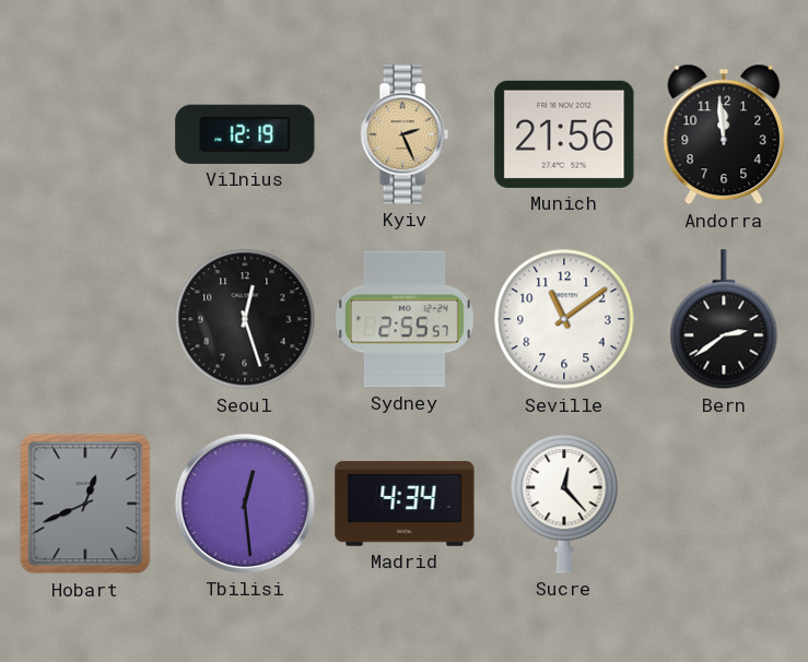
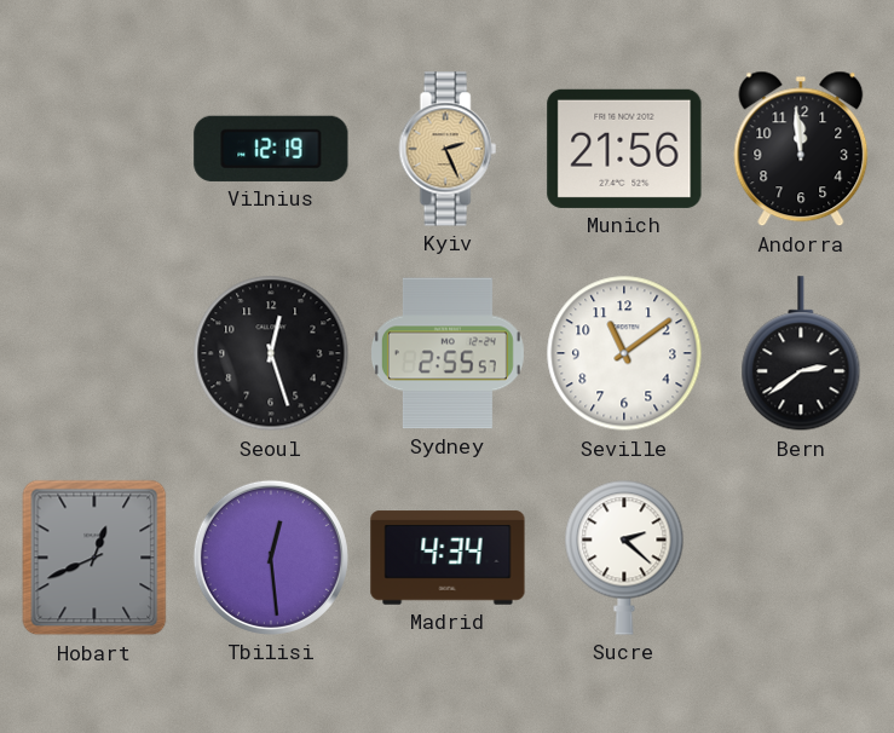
Sucre: 12:23 -> 2:22 (624, 558)
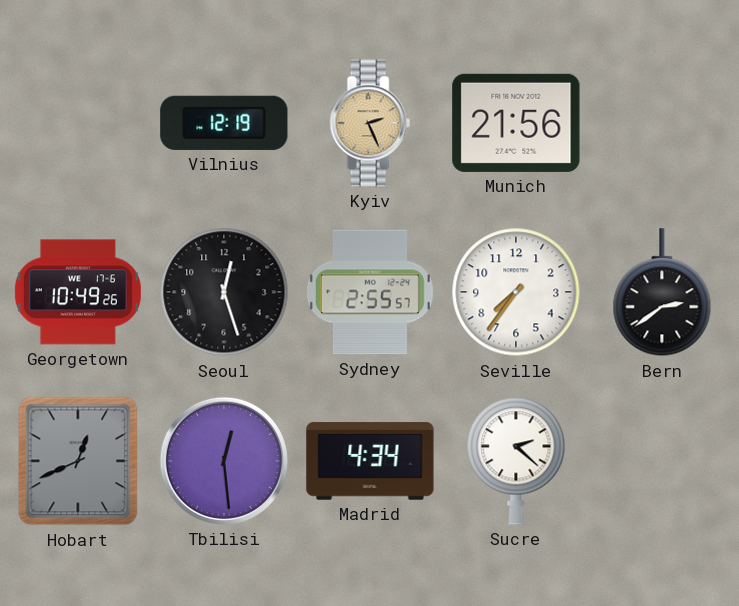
Andorra: 11:59 -> none (801, 149)
Georgetown: none -> 10:49 (78, 292)
Seville: 11:09 -> 7:36 (516, 292)
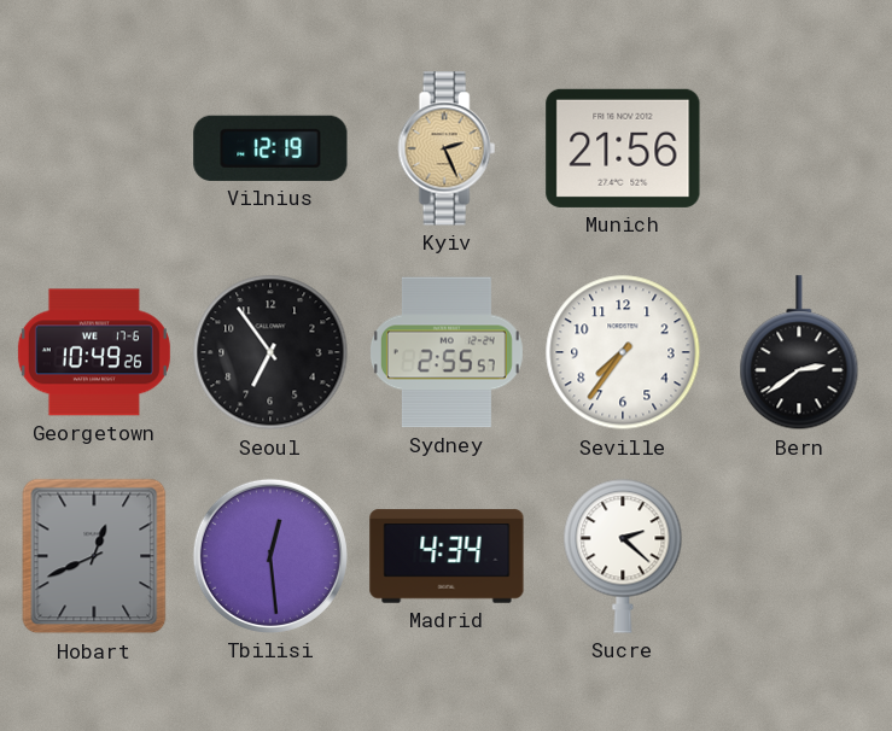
Seoul: 12:27 -> 6:54 (270, 352)
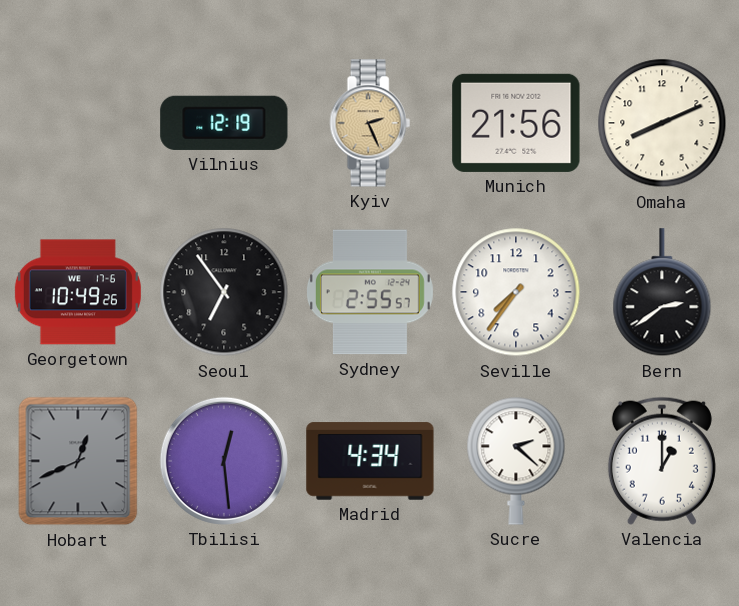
Omaha: none -> 8:11 (662, 123)
Valencia: none -> 1:00 (662, 461)
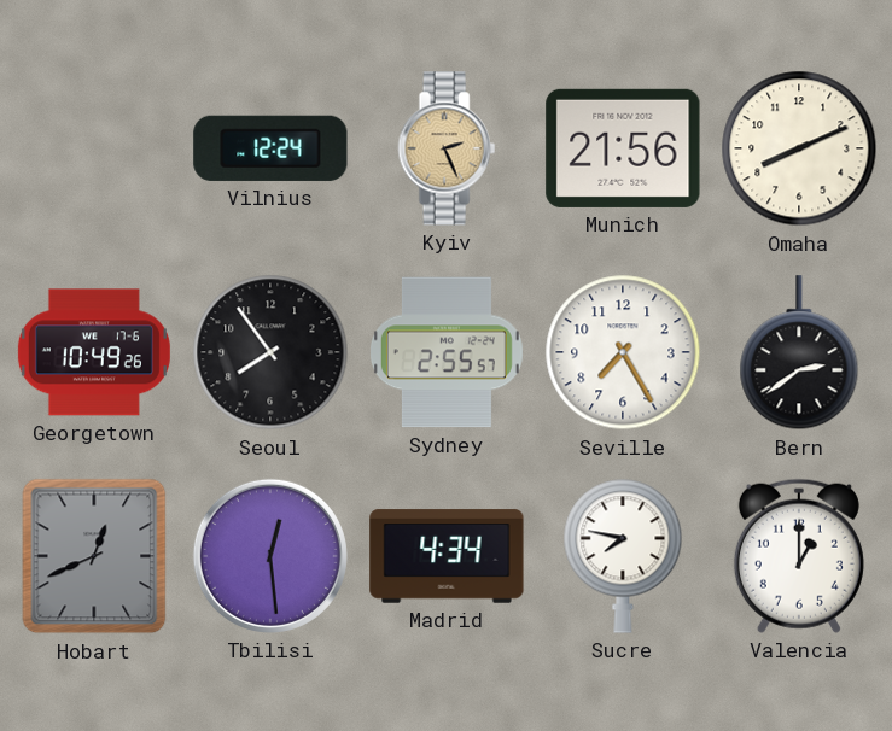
Vilnius: 12:19 -> 12:24 (270, 148)
Seoul: 6:54 -> 7:54 (270, 352)
Seville: 7:36 -> 7:25 (623, 352)
Sucre: 2:22 -> 7:47 (623, 556)
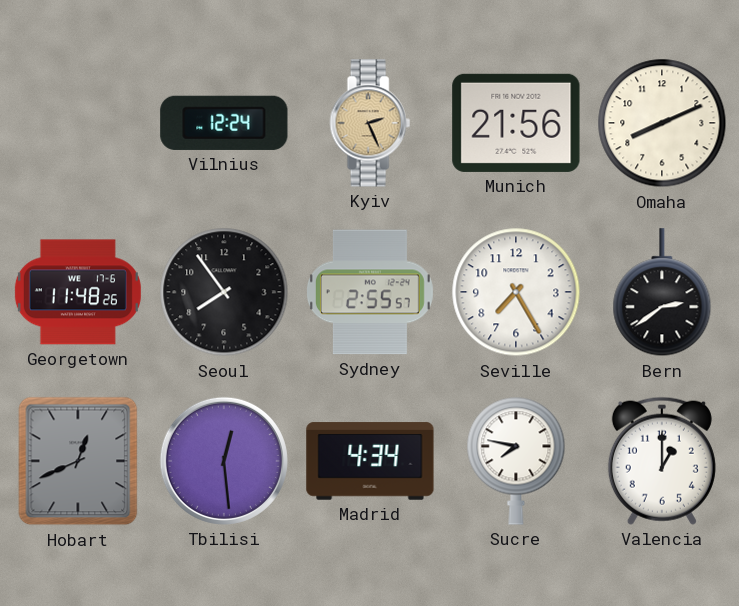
Georgetown: 10:49 -> 11:48 (78, 292)
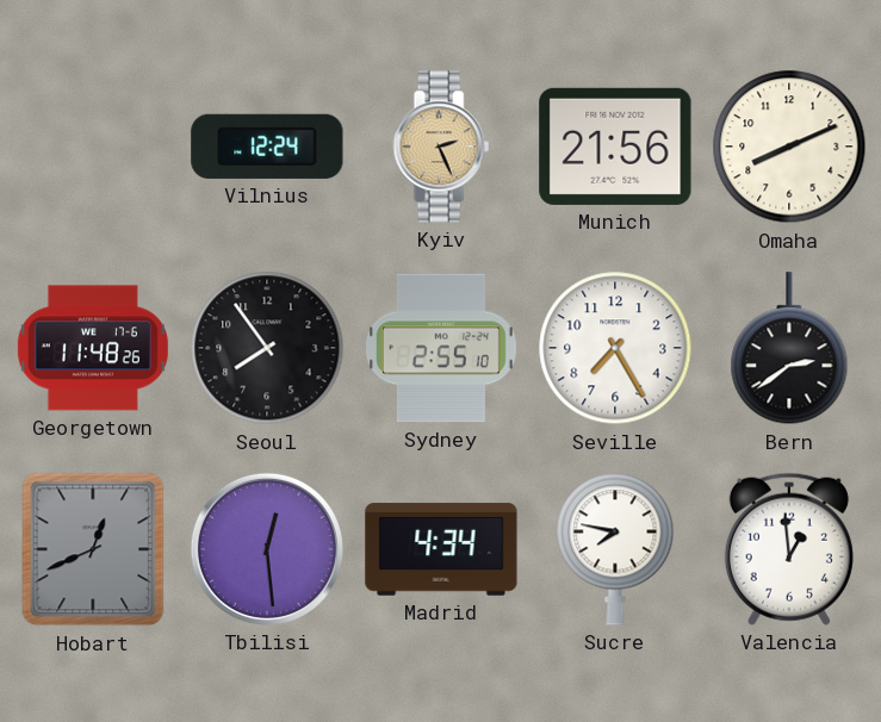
Sydney: 2:55:57 -> 2:55:10 (441, 348)
Valencia: 1:00 -> 12:59 (789, 549)
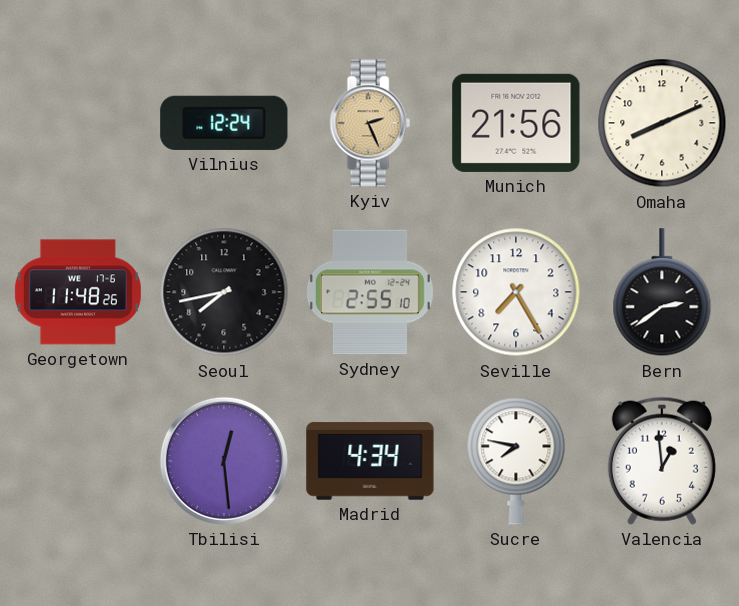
Seoul: 7:54 -> 7:43 (224, 292)
Hobart: 12:41 -> none (93, 549)
